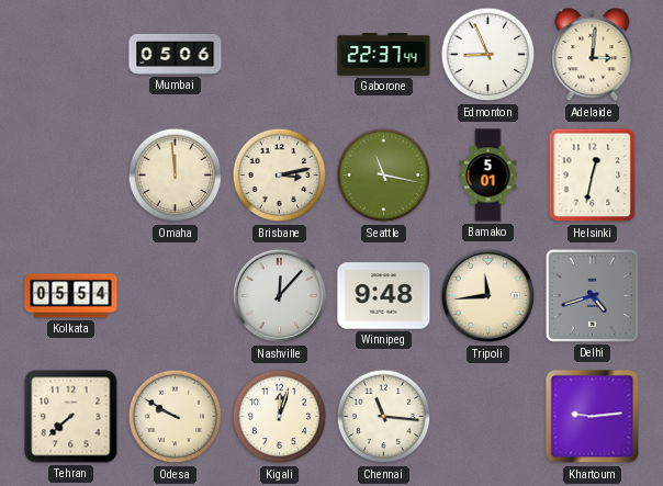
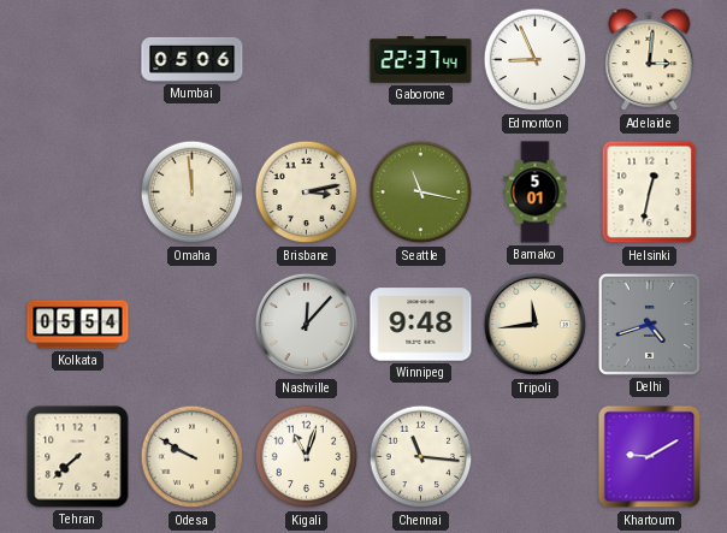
Kigali: 12:03 -> 11:03 (307, 457)
Khartoum: 9:14 -> 9:10 (650, 457)
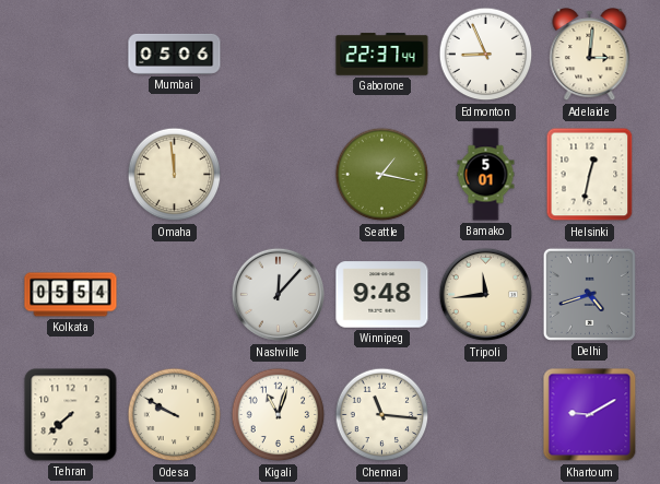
Brisbane: 3:13 -> none (307, 193)
Seattle: 11:17 -> 1:17 (382, 175)
